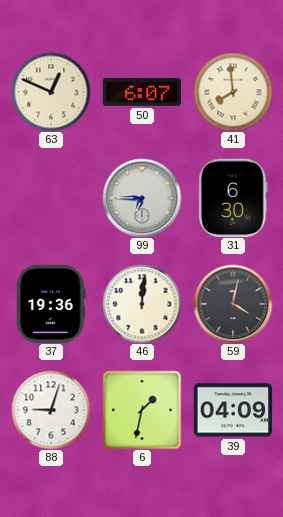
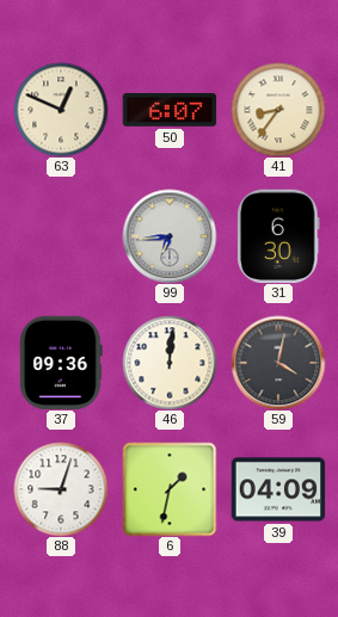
41: 7:59 -> 8:36 (278, 110)
99: 6:45 -> 6:44 (170, 236)
37: 19:36 -> 09:36 (61, 363)
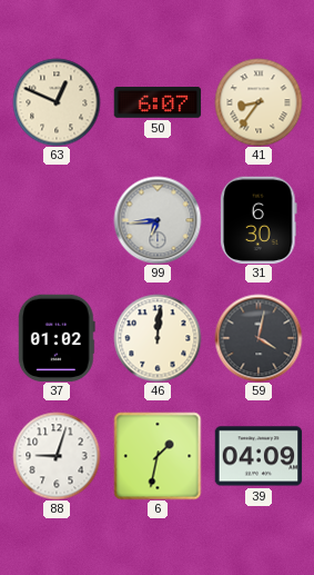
37: 09:36 -> 01:02 (57, 338)
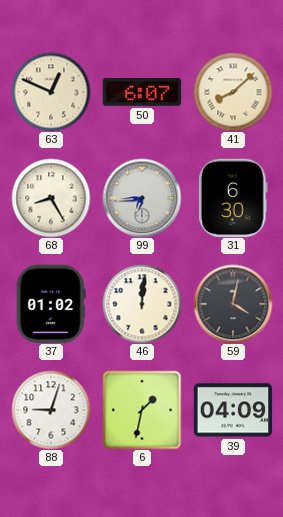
41: 8:36 -> 8:08 (233, 92)
68: none -> 8:25 (51, 198)
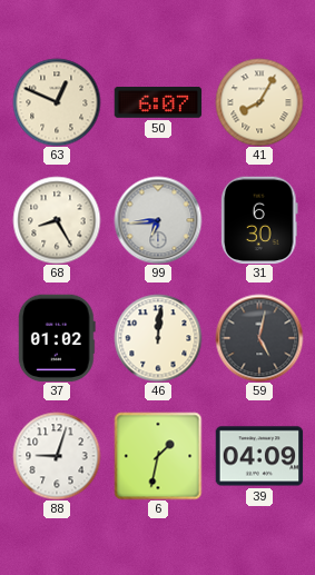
41: 8:08 -> 8:05 (259, 102)
59: 4:02 -> 5:02 (259, 338)
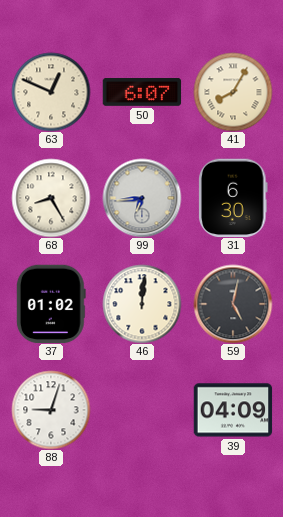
6: 1:32 -> none (158, 456)
